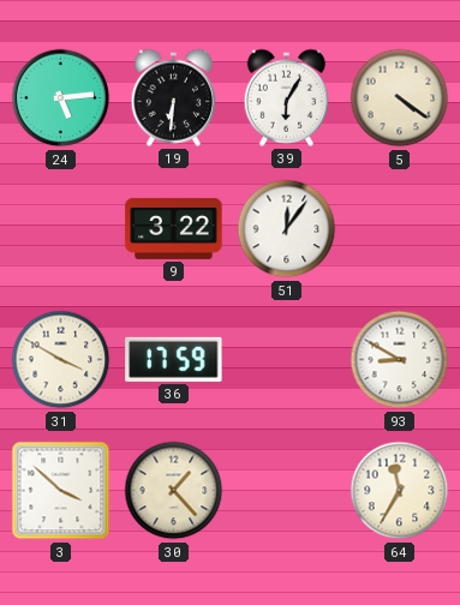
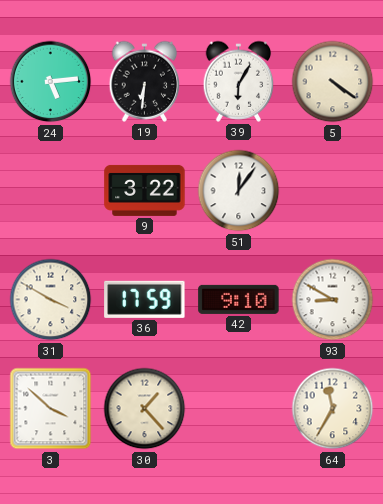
42: none -> 9:10 (239, 299)
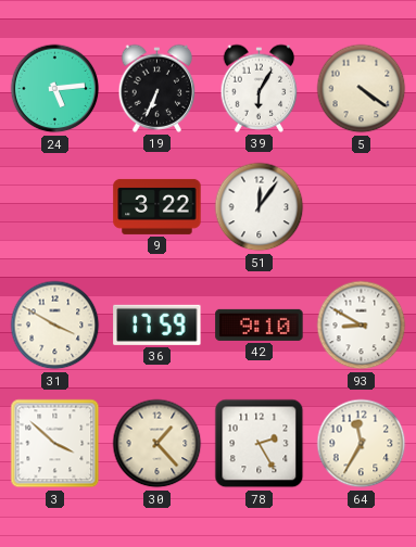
19: 6:31 -> 6:34 (157, 88)
78: none -> 2:25 (260, 444)
